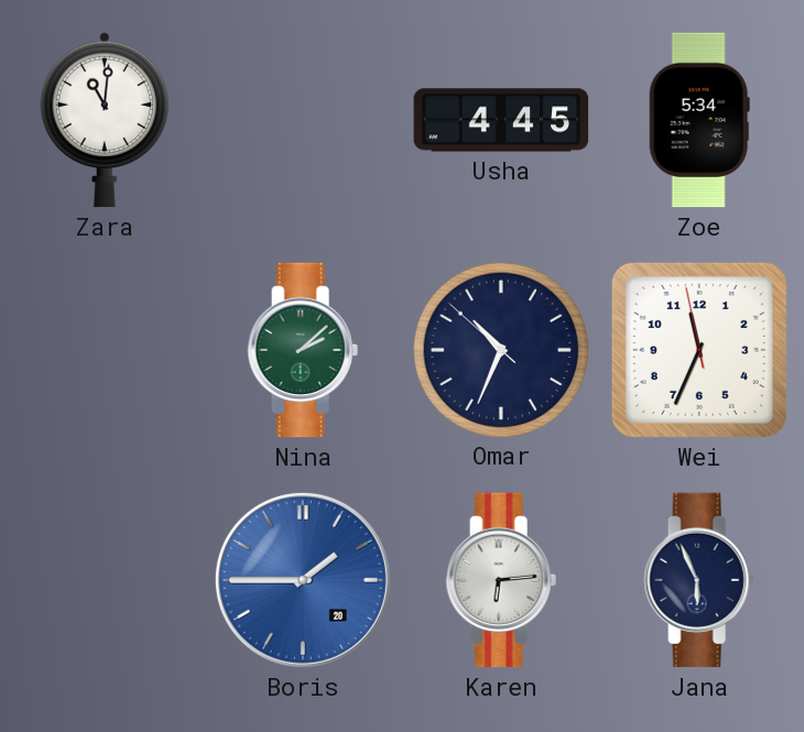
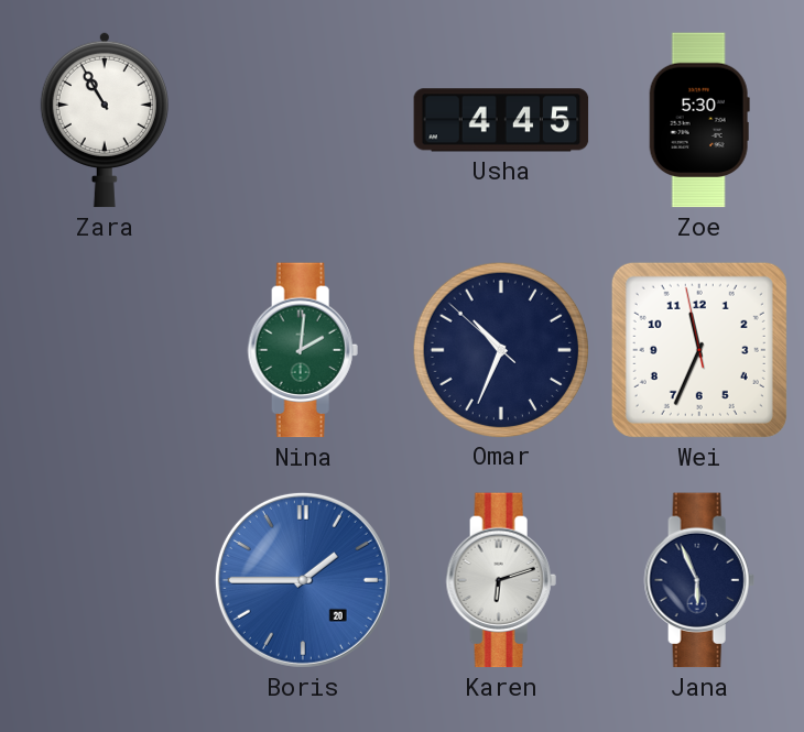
Zara: 11:01 -> 10:55 (105, 120)
Zoe: 5:34 -> 5:30 (699, 120)
Nina: 2:08 -> 2:01 (303, 350)
Karen: 6:14 -> 6:12 (501, 580)
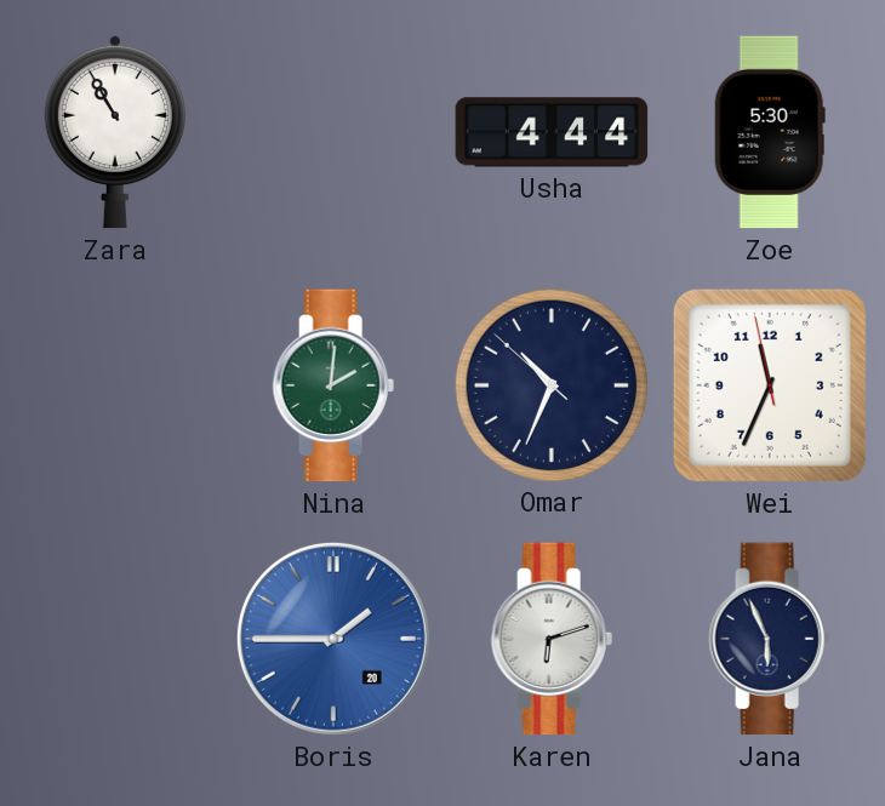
Usha: 4:45 -> 4:44 (552, 132)
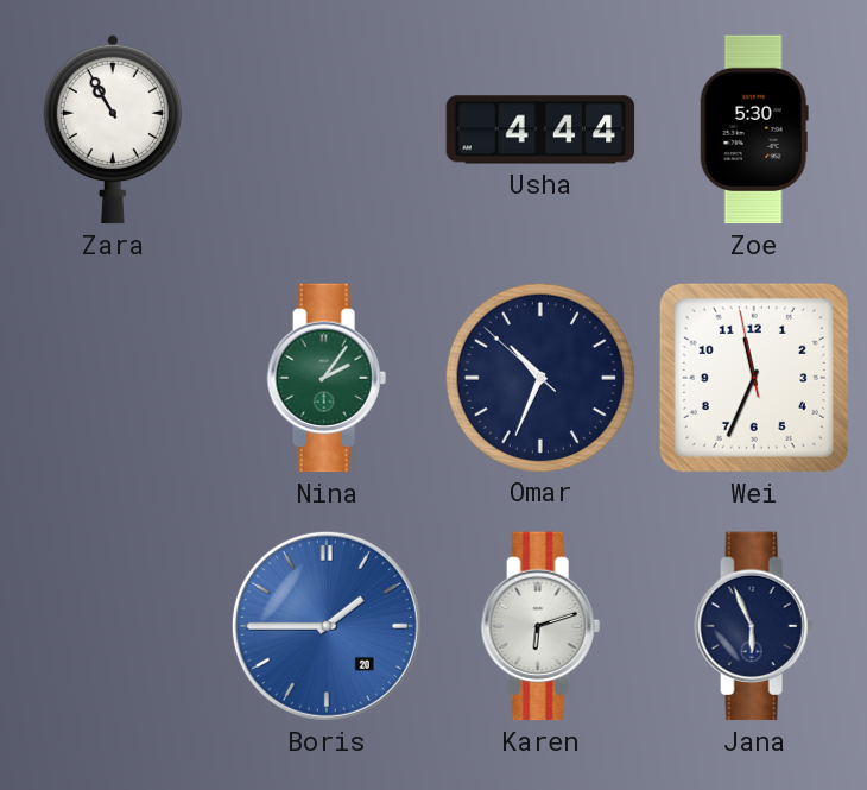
Nina: 2:01 -> 2:06 (327, 378)
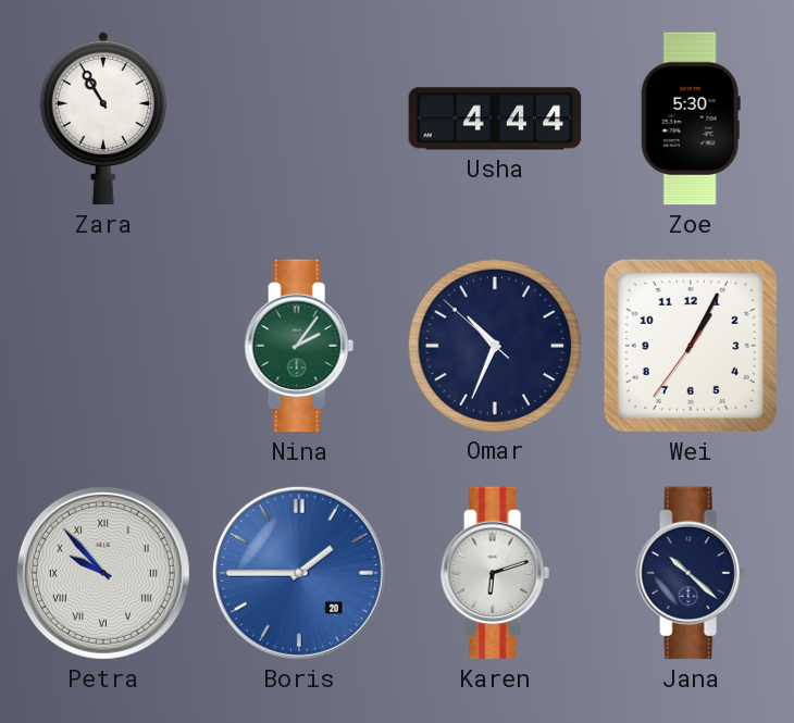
Wei: 11:33 -> 1:04 (691, 346)
Petra: none -> 9:53 (103, 573)
Jana: 5:56 -> 10:22 (691, 573)
